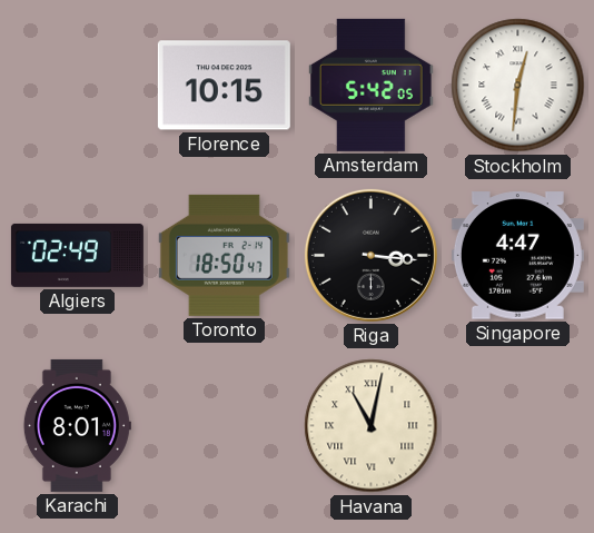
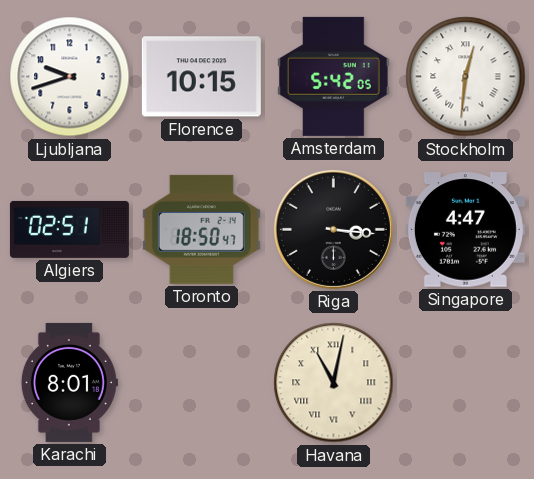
Ljubljana: none -> 9:42 (70, 77)
Algiers: 02:49 -> 02:51 (69, 229)
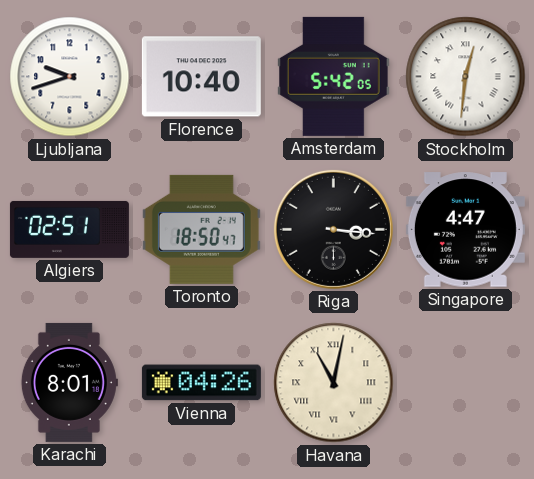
Florence: 10:15 -> 10:40 (201, 77)
Vienna: none -> 04:26 (201, 383)
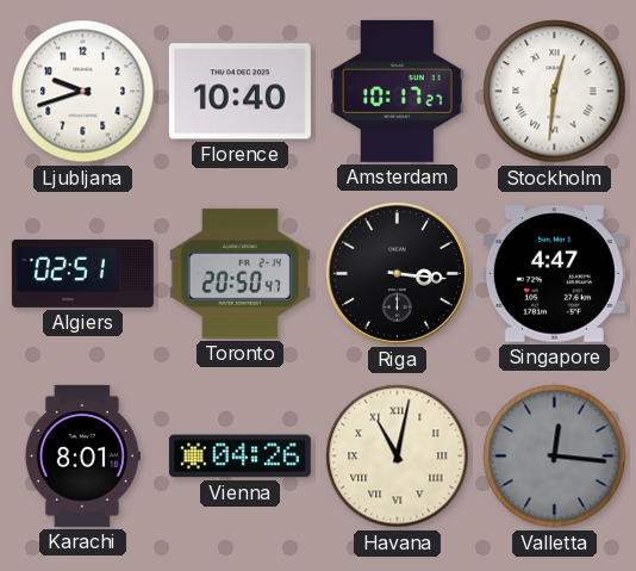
Amsterdam: 5:42 -> 10:17 (398, 91)
Toronto: 18:50 -> 20:50 (239, 273)
Valletta: none -> 12:16 (555, 457)
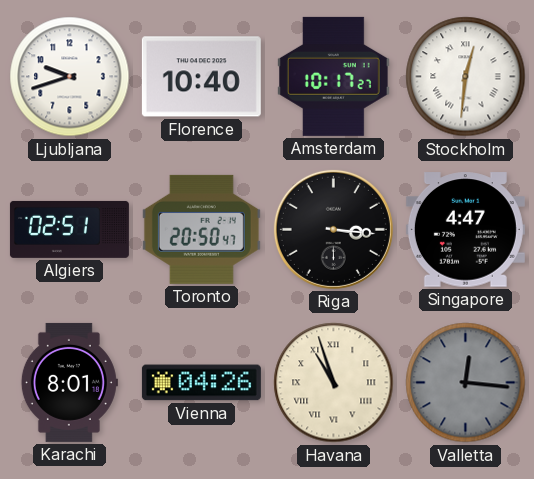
Havana: 11:02 -> 10:57 (334, 383)
